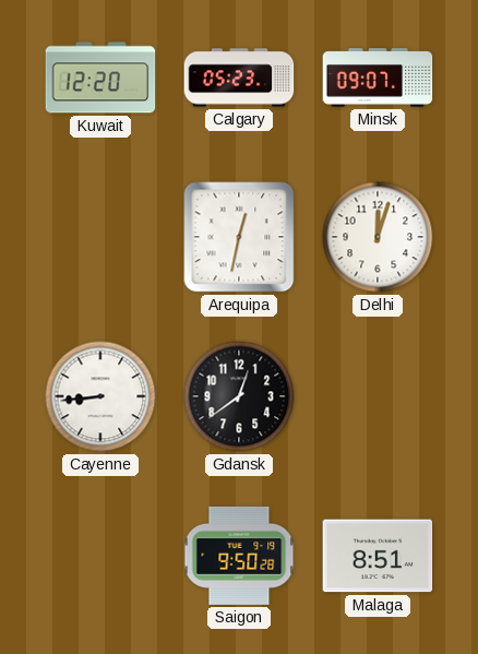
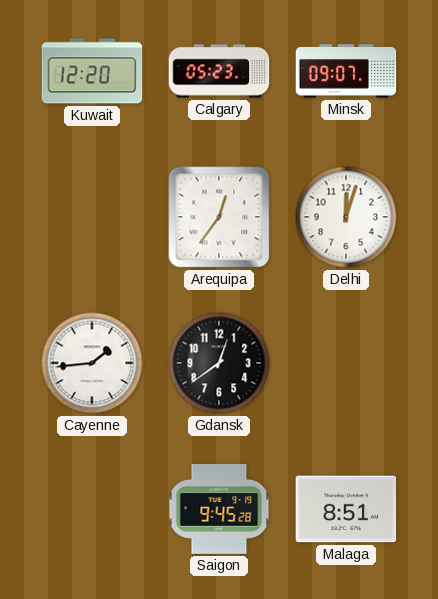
Arequipa: 12:32 -> 12:36 (219, 217)
Cayenne: 8:44 -> 1:44 (92, 363)
Saigon: 9:50 -> 9:45 (219, 509)
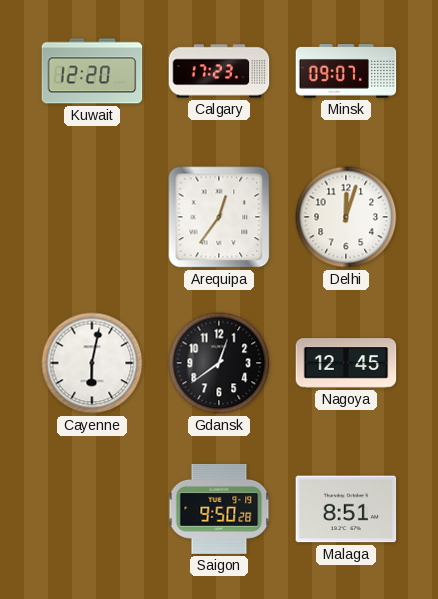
Calgary: 05:23 -> 17:23 (219, 71)
Cayenne: 1:44 -> 6:02 (92, 363)
Nagoya: none -> 12:45 (346, 363)
Saigon: 9:45 -> 9:50 (219, 509)
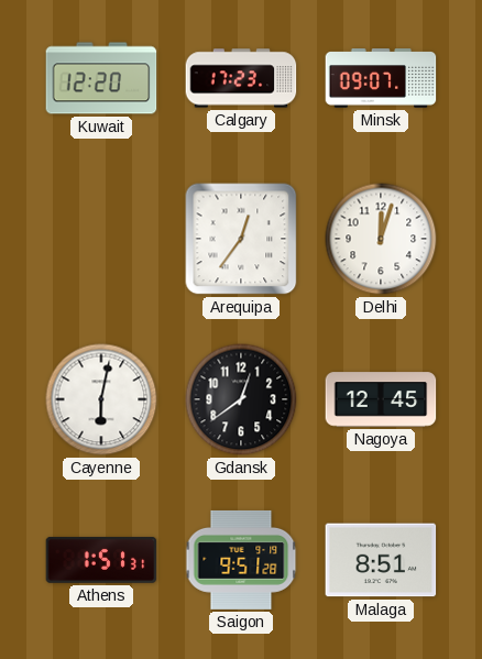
Athens: none -> 1:51 (101, 560)
Saigon: 9:50 -> 9:51 (241, 560)
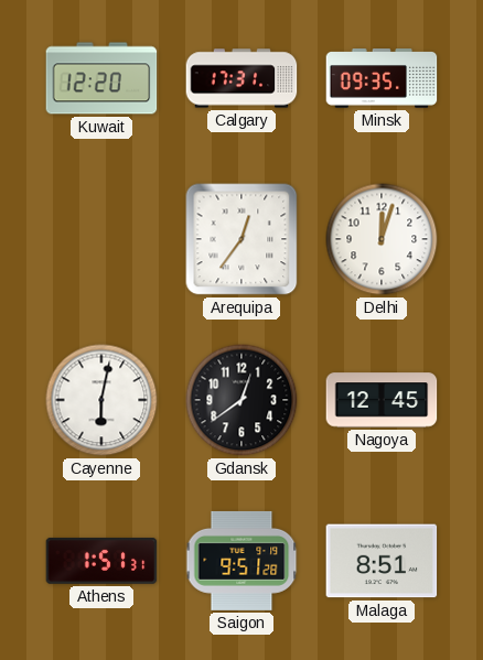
Calgary: 17:23 -> 17:31 (241, 78)
Minsk: 09:07 -> 09:35 (382, 78)
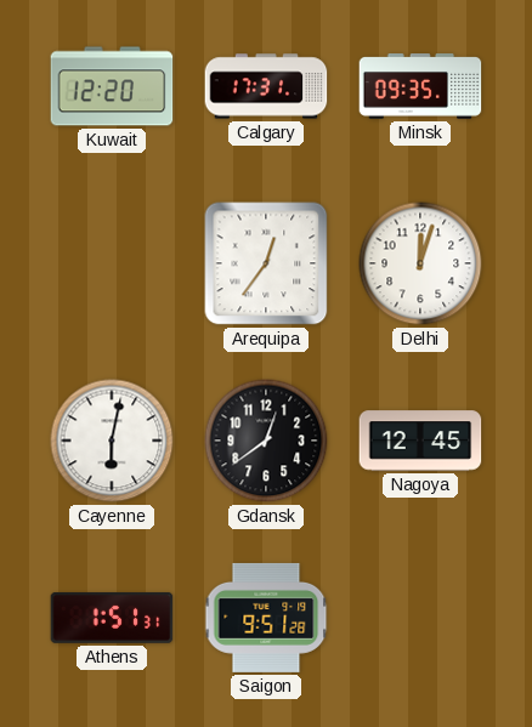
Malaga: 8:51 -> none (382, 561)
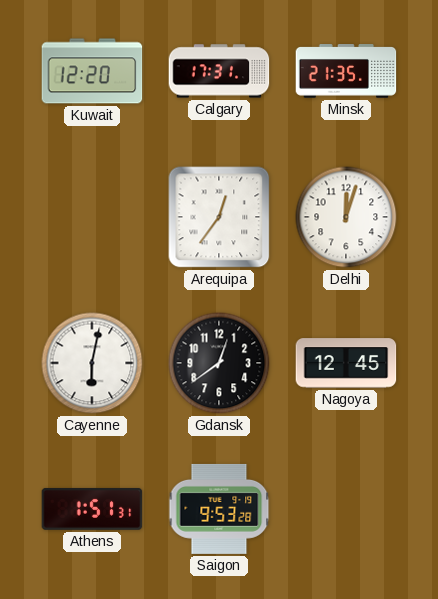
Minsk: 09:35 -> 21:35 (346, 71)
Saigon: 9:51 -> 9:53 (219, 509)
